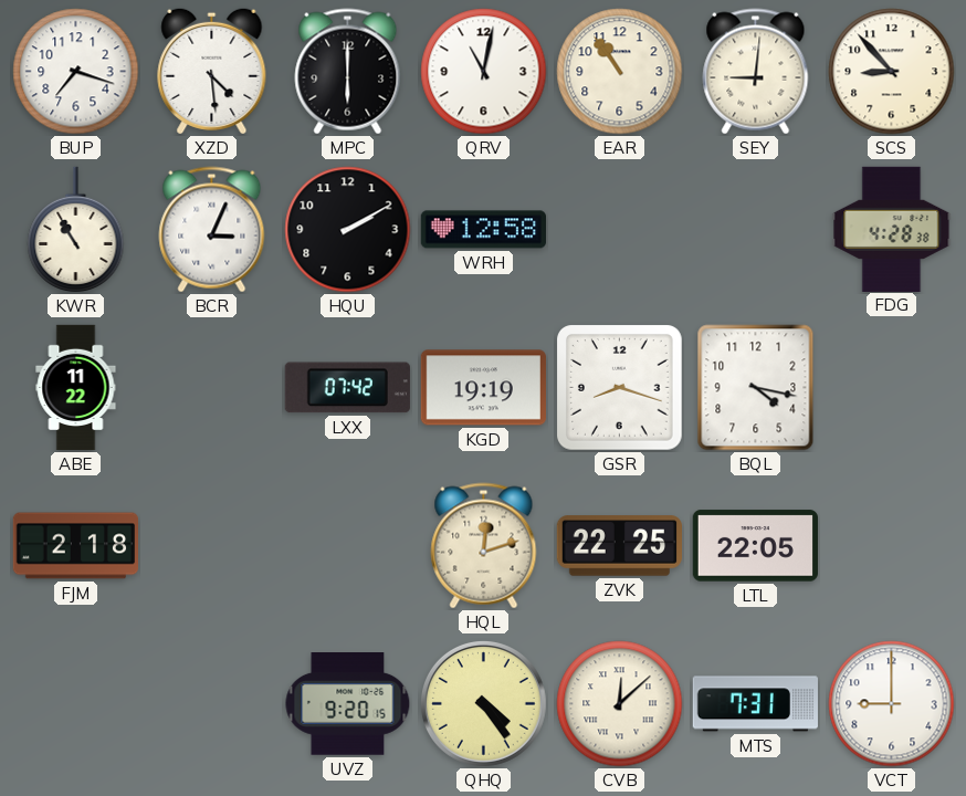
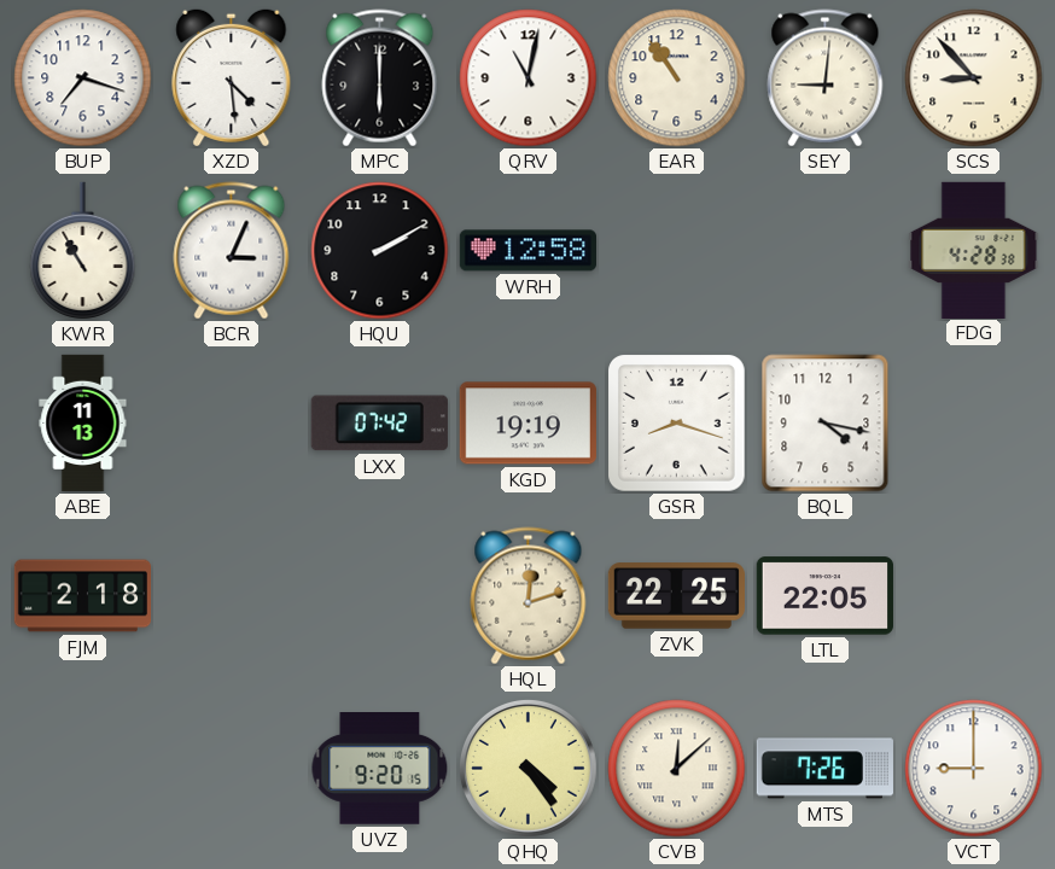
ABE: 11:22 -> 11:13 (83, 424)
MTS: 7:31 -> 7:26 (824, 769)
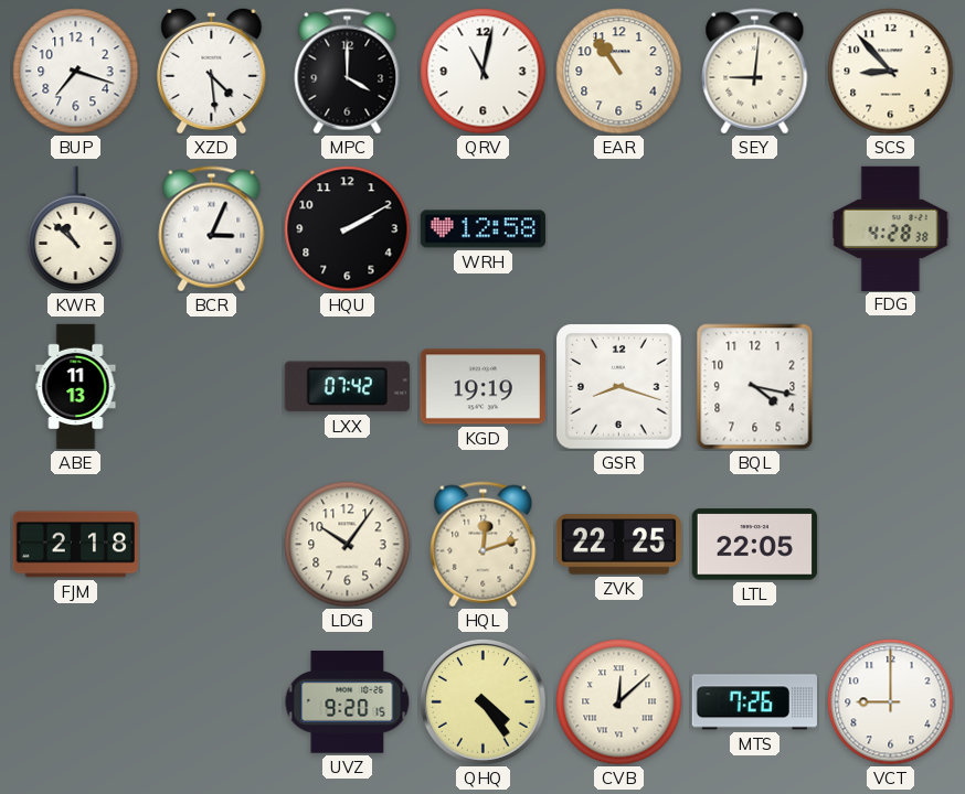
MPC: 6:00 -> 4:00 (348, 72)
KWR: 10:55 -> 10:52 (76, 229)
LDG: none -> 10:06 (348, 545)
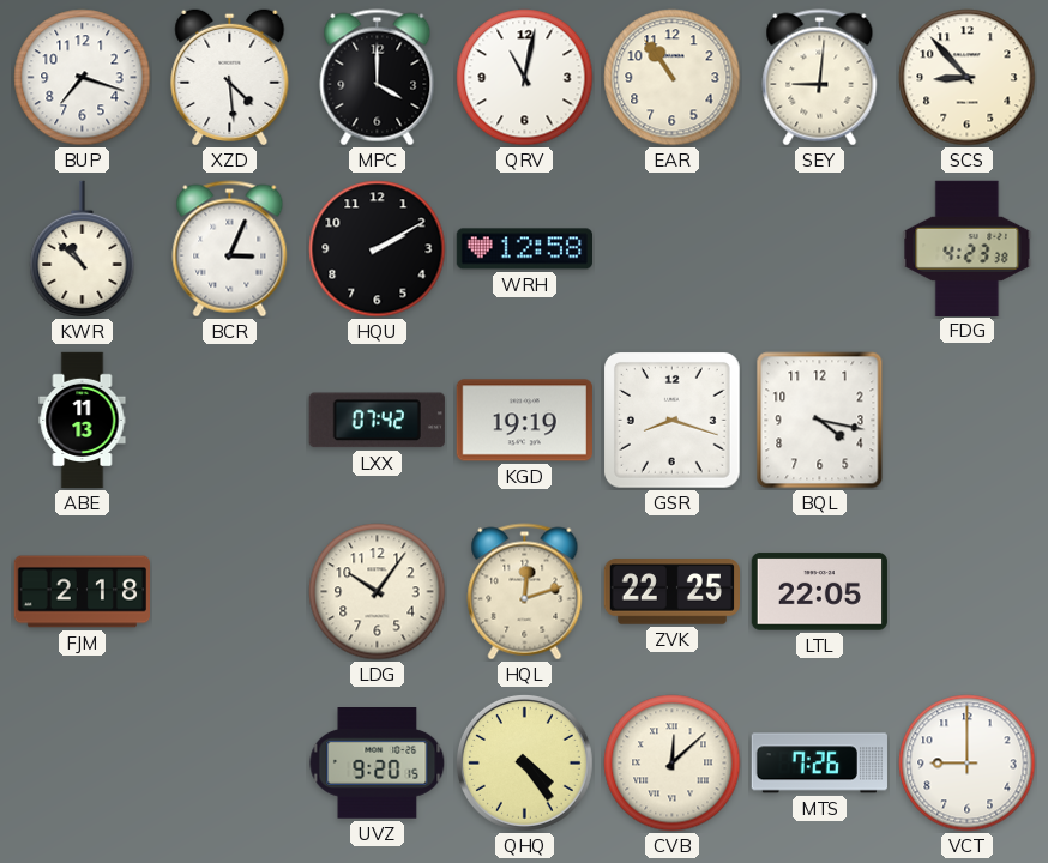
FDG: 4:28 -> 4:23 (968, 248)
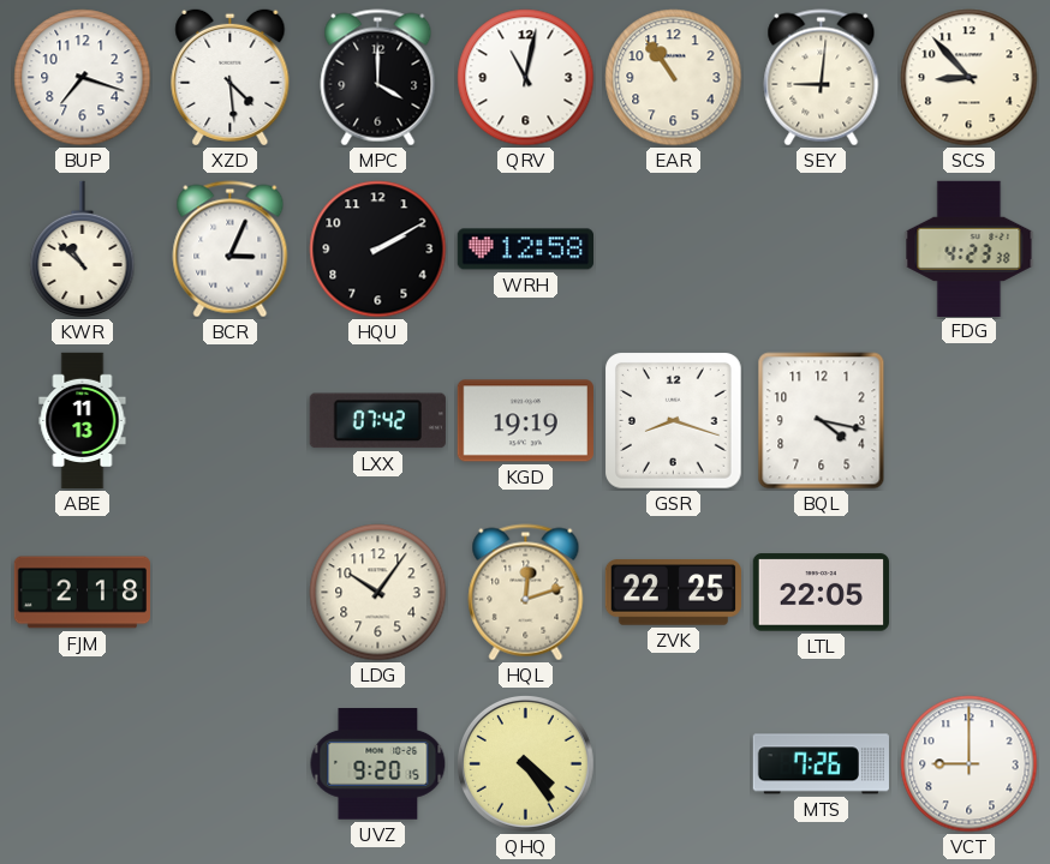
CVB: 12:08 -> none (673, 764)
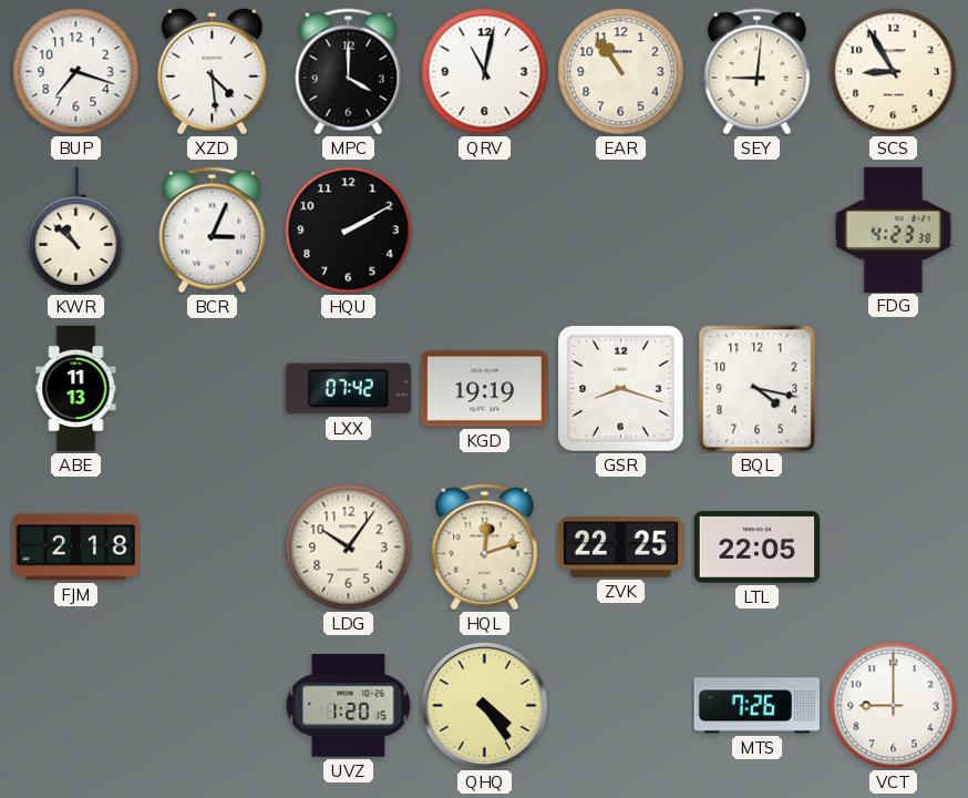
SCS: 8:53 -> 8:55 (894, 72)
WRH: 12:58 -> none (525, 250)
UVZ: 9:20 -> 1:20 (349, 706)
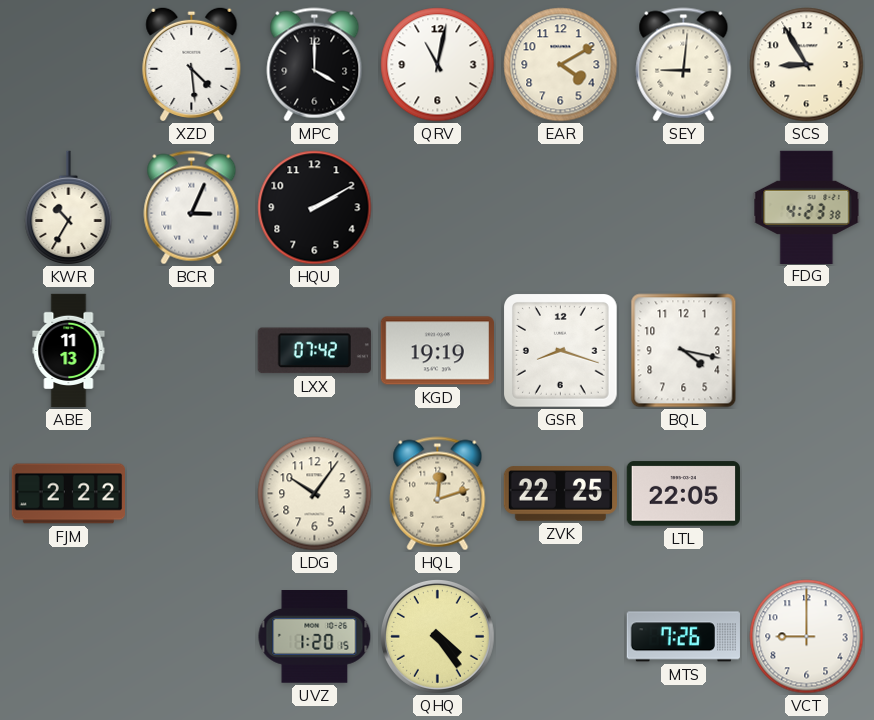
BUP: 7:18 -> none (76, 72)
EAR: 10:54 -> 4:10 (561, 65)
KWR: 10:52 -> 10:35 (69, 208)
FJM: 2:18 -> 2:22 (68, 494)
